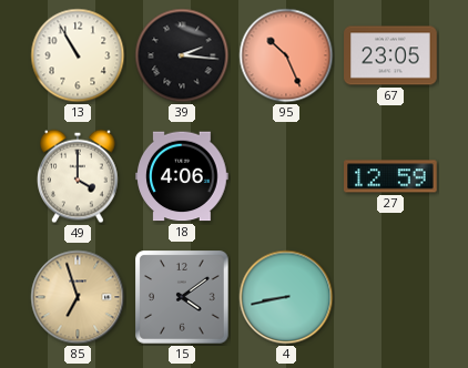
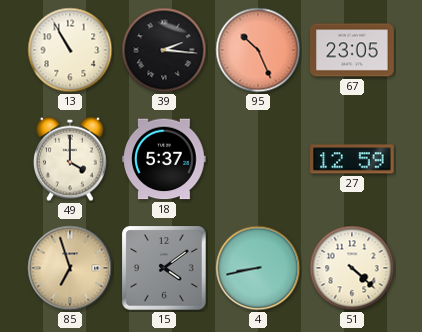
18: 4:06 -> 5:37 (164, 159)
51: none -> 4:22 (352, 268)
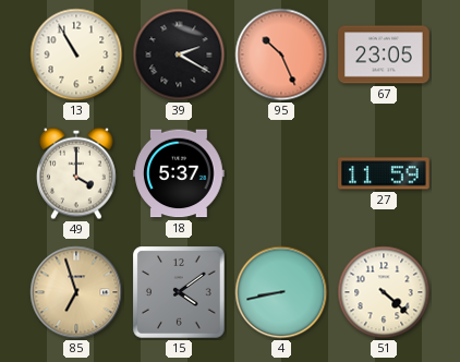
39: 2:16 -> 2:20 (179, 55)
27: 12:59 -> 11:59 (384, 173)
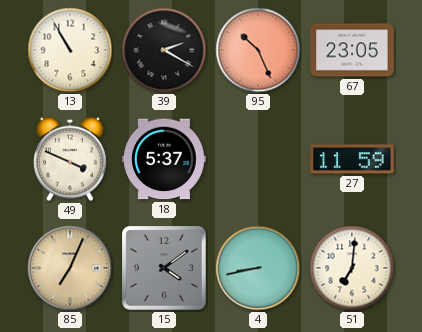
49: 4:00 -> 3:49 (71, 159)
85: 6:57 -> 7:04 (70, 268)
51: 4:22 -> 7:01 (352, 268)
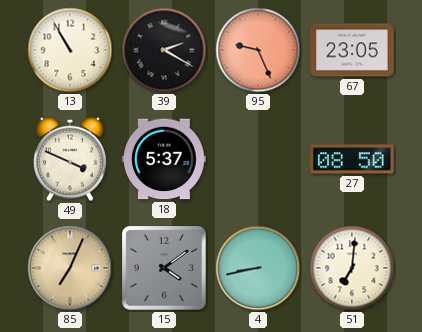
95: 10:26 -> 9:26 (258, 50)
27: 11:59 -> 08:50 (352, 159)
